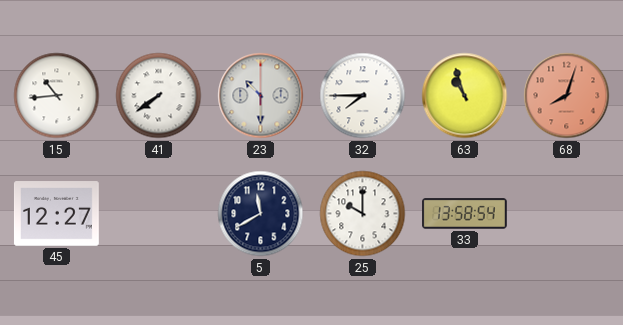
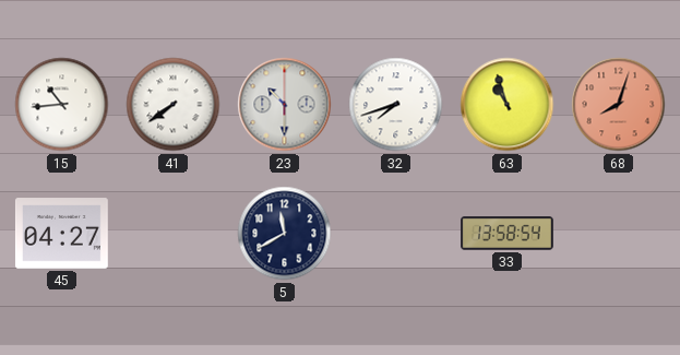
32: 7:45 -> 7:42 (396, 105)
45: 12:27 -> 04:27 (61, 234)
25: 10:00 -> none (363, 214)
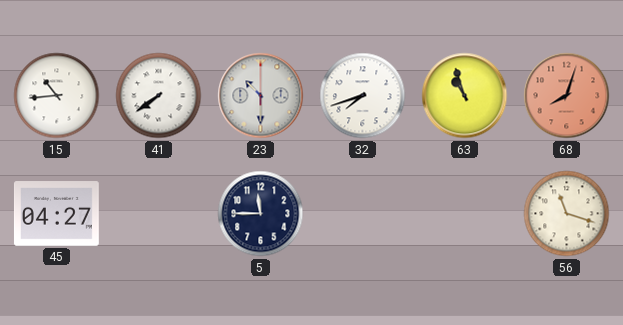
5: 11:40 -> 11:45 (261, 214)
33: 13:58 -> none (508, 234)
56: none -> 11:18 (567, 214)
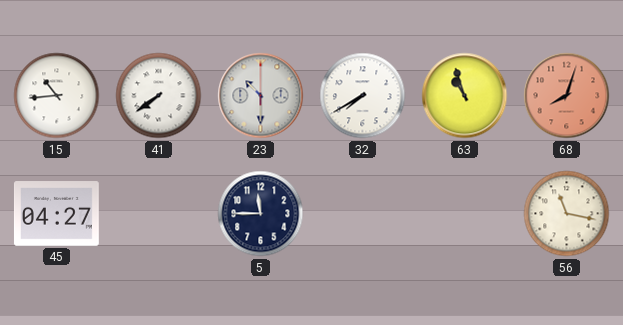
32: 7:42 -> 7:40 (363, 96)
56: 11:18 -> 11:17 (567, 214)
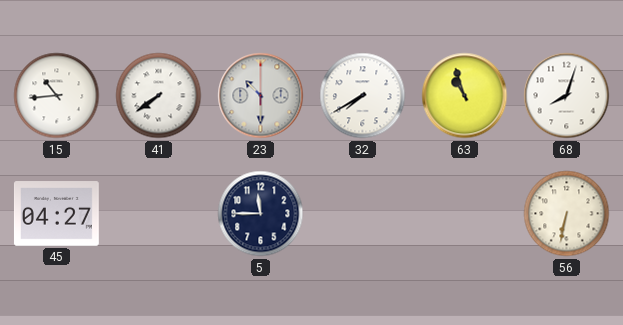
68 dial: salmon -> white (567, 96)
56: 11:17 -> 6:32 (567, 214)
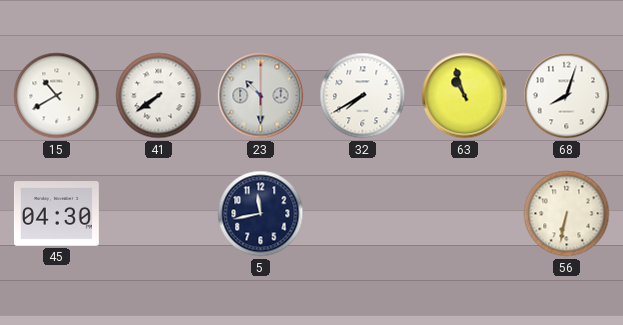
15: 10:44 -> 10:40 (57, 96)
45: 04:27 -> 04:30 (56, 214)
5: 11:45 -> 11:43 (261, 214)
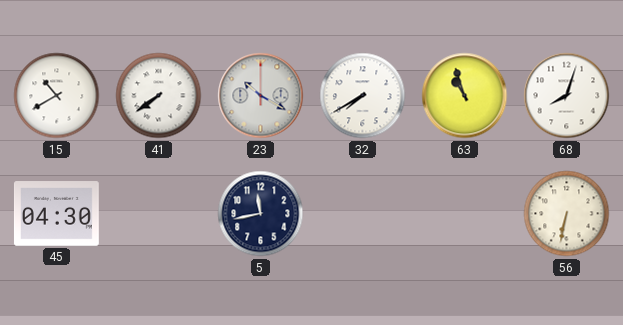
23: 10:30 -> 10:20 (261, 96)
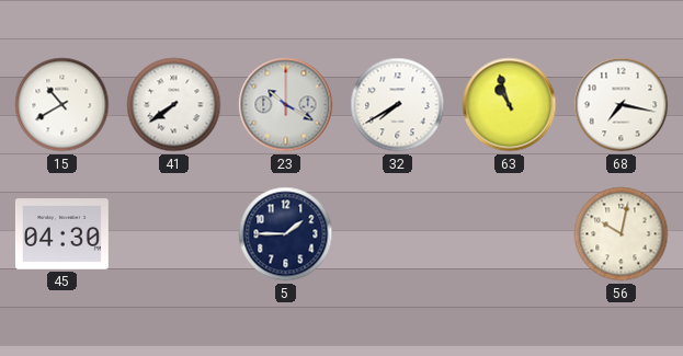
68: 8:03 -> 7:17 (622, 105)
5: 11:43 -> 1:45 (286, 234)
56: 6:32 -> 10:02 (622, 234)
